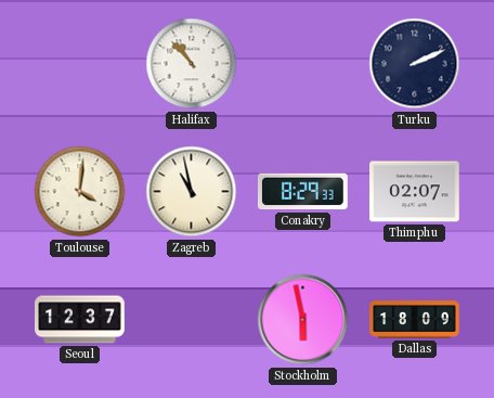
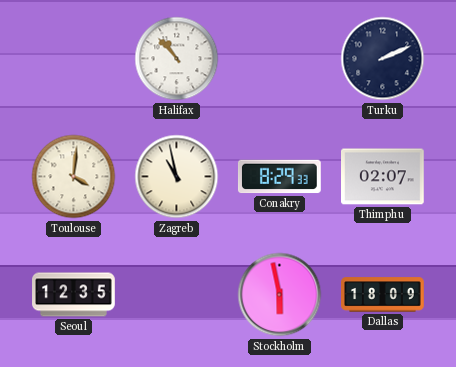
Seoul: 12:37 -> 12:35 (74, 295)
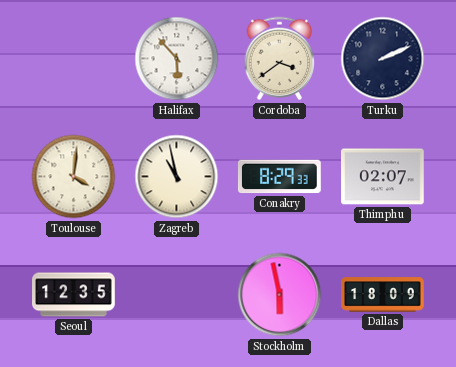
Halifax: 10:53 -> 5:53 (177, 59)
Cordoba: none -> 3:39 (280, 59)
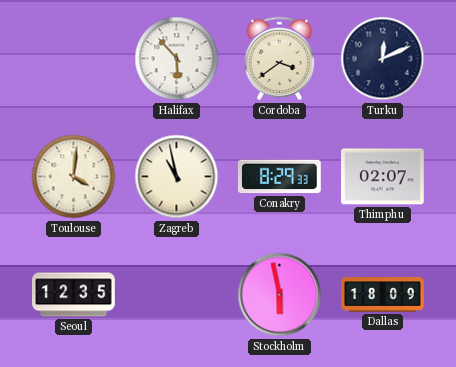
Turku: 2:11 -> 12:11 (383, 59)
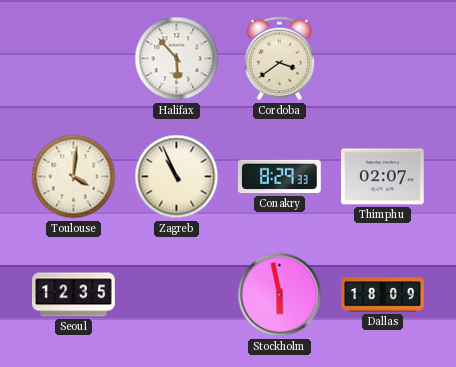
Turku: 12:11 -> none (383, 59)
Zagreb: 10:58 -> 10:56 (177, 177)
